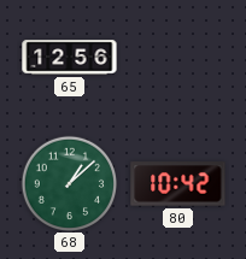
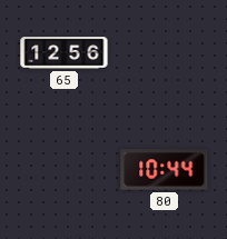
68: 1:08 -> none (69, 183)
80: 10:42 -> 10:44 (165, 170)
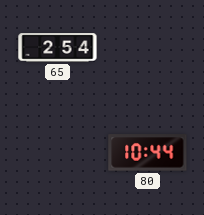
65: 12:56 -> 2:54 (58, 48)
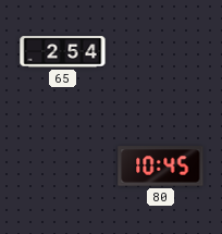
80: 10:44 -> 10:45 (161, 167)
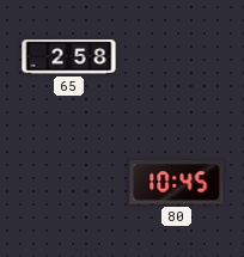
65: 2:54 -> 2:58 (69, 57)
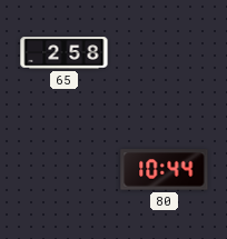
80: 10:45 -> 10:44 (165, 170)
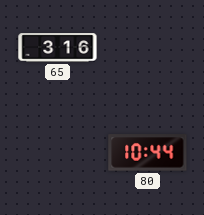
65: 2:58 -> 3:16 (58, 48)
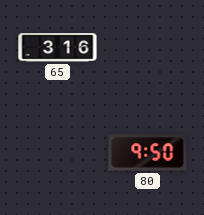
80: 10:44 -> 9:50 (148, 153)
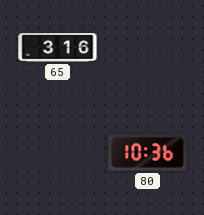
80: 9:50 -> 10:36 (148, 153)
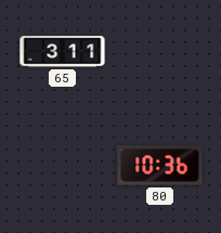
65: 3:16 -> 3:11 (63, 52)
